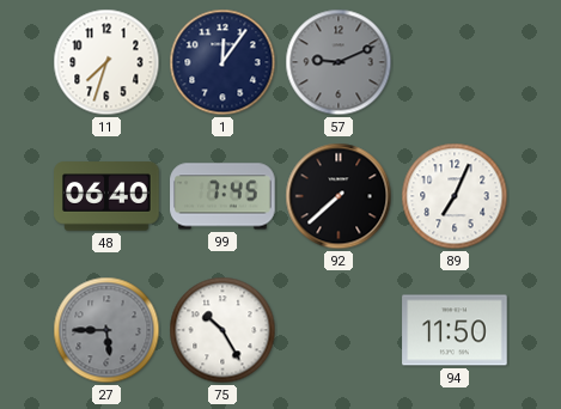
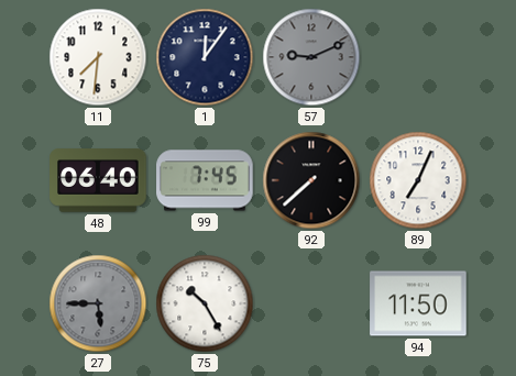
11: 7:33 -> 7:31 (98, 57)
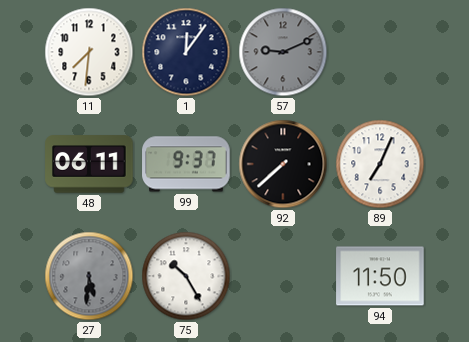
48: 06:40 -> 06:11 (89, 164)
99: 7:45 -> 9:37 (186, 164)
27: 5:45 -> 5:31 (89, 276)
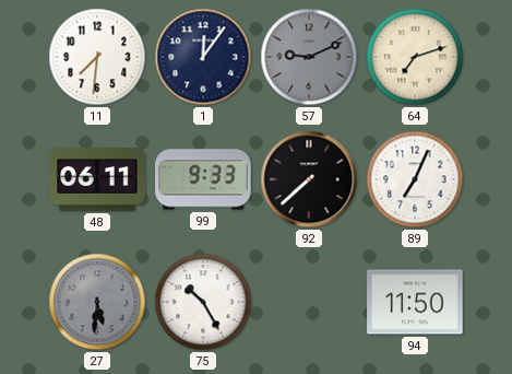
64: none -> 7:12 (415, 57)
99: 9:37 -> 9:33 (203, 179)
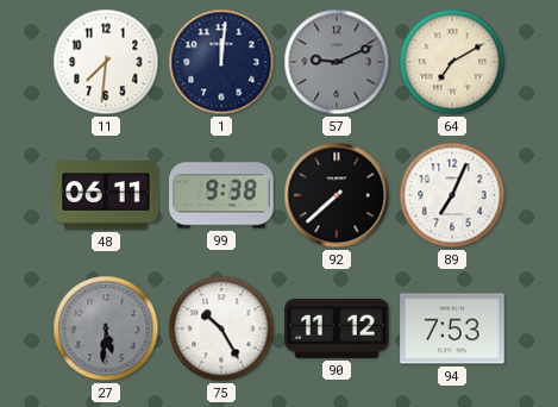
1: 12:06 -> 12:01 (221, 62)
64: 7:12 -> 7:10 (452, 62)
99: 9:33 -> 9:38 (221, 195)
90: none -> 11:12 (337, 328)
94: 11:50 -> 7:53 (452, 328)
